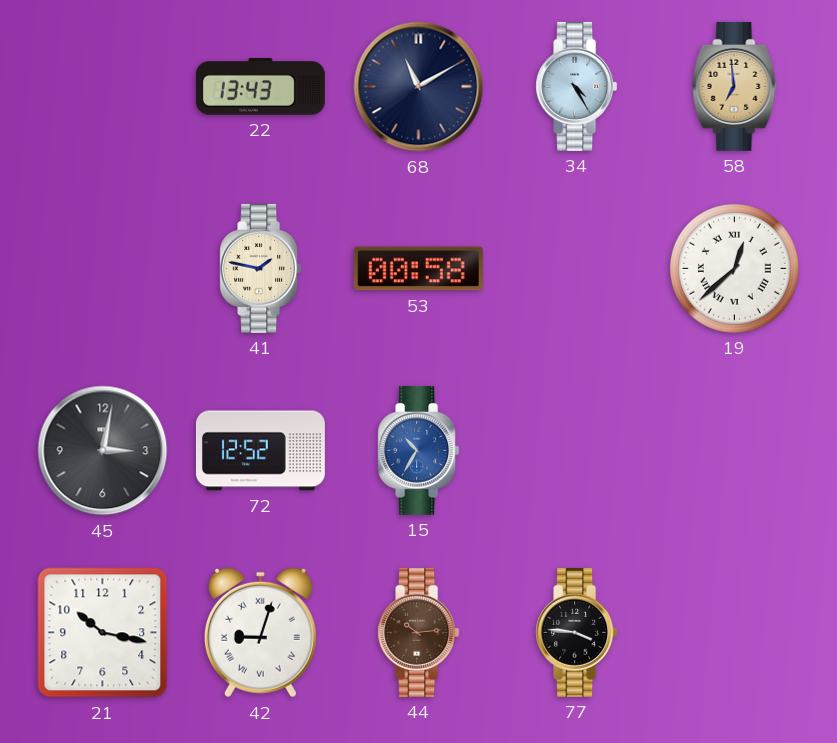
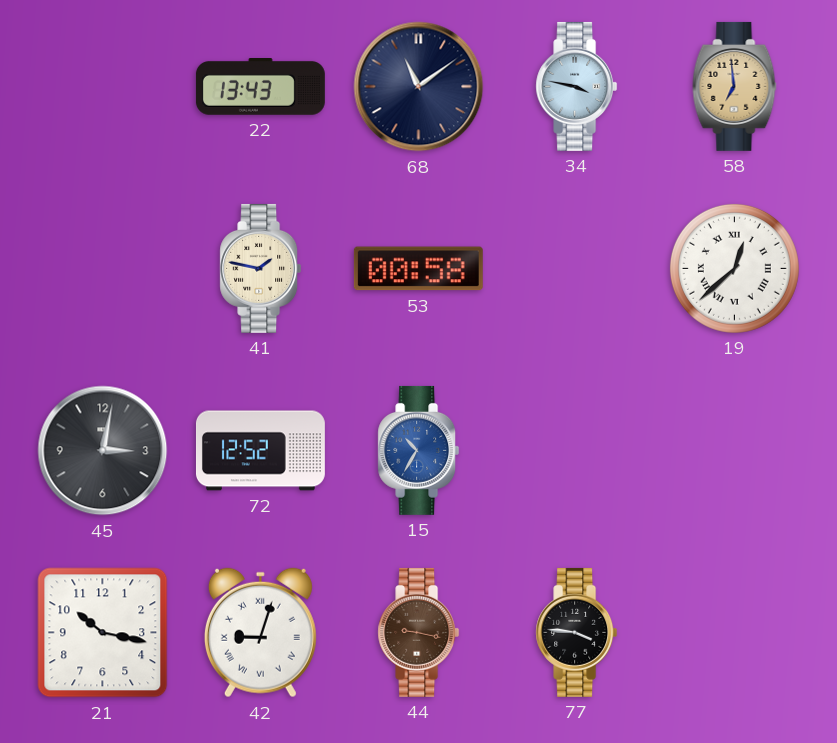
68: 11:10 -> 11:09 (419, 87)
34: 4:25 -> 3:47 (577, 86)
44: 10:14 -> 9:17 (419, 632)
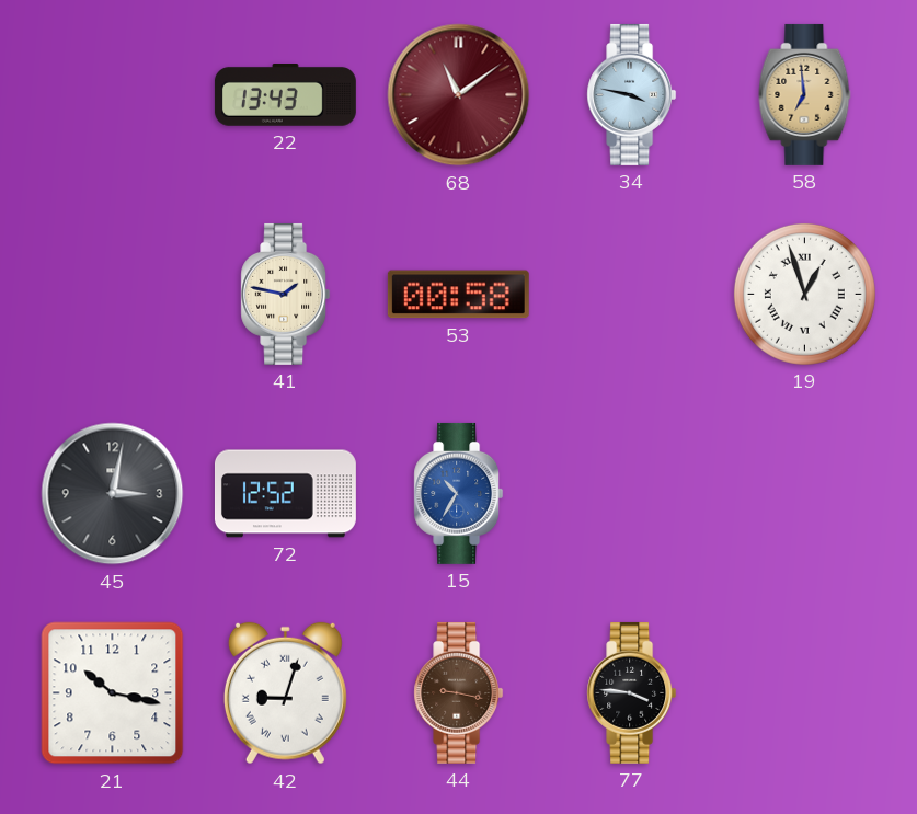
68 dial: navy -> burgundy (459, 95)
19: 12:38 -> 12:57 (804, 294)
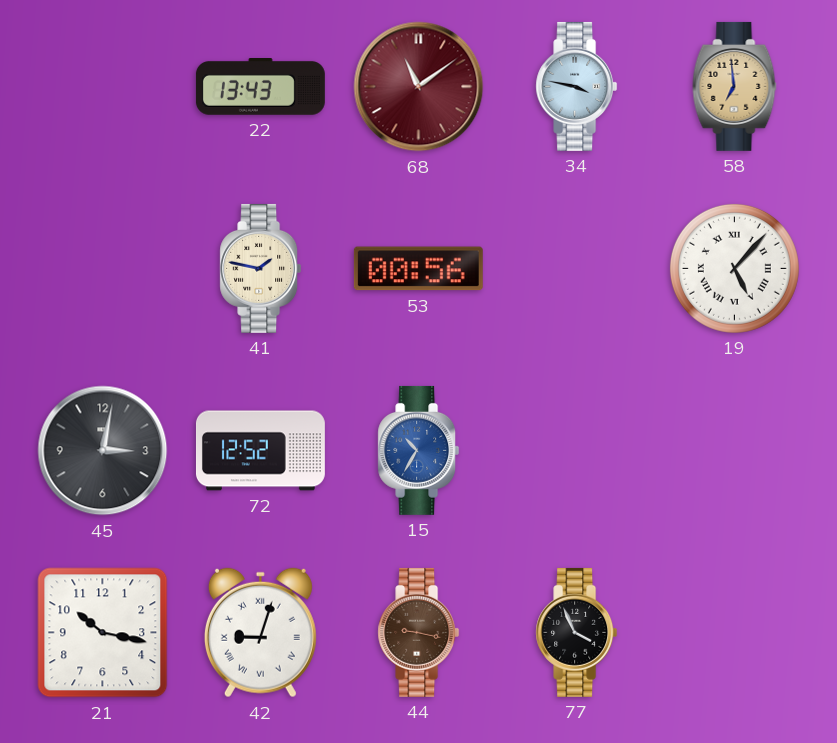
53: 00:58 -> 00:56 (418, 269)
19: 12:57 -> 5:07 (734, 268)
77: 3:46 -> 3:56 (577, 632)
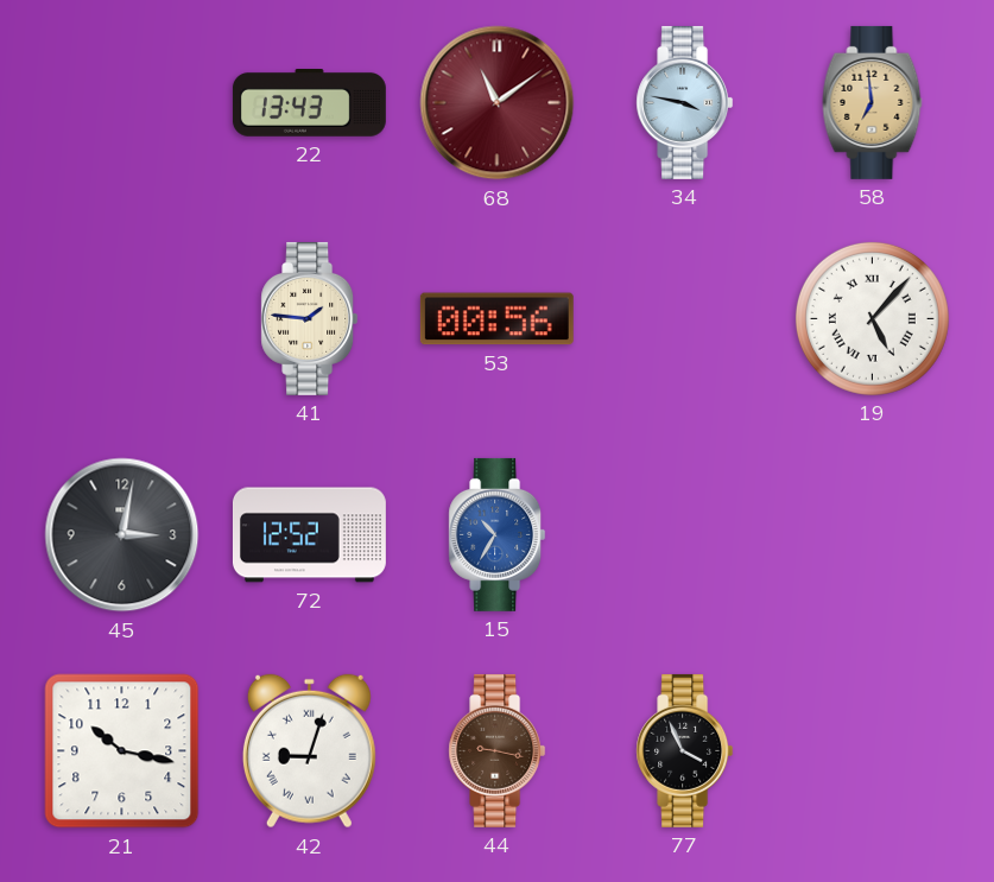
41: 1:47 -> 1:46 (310, 318)
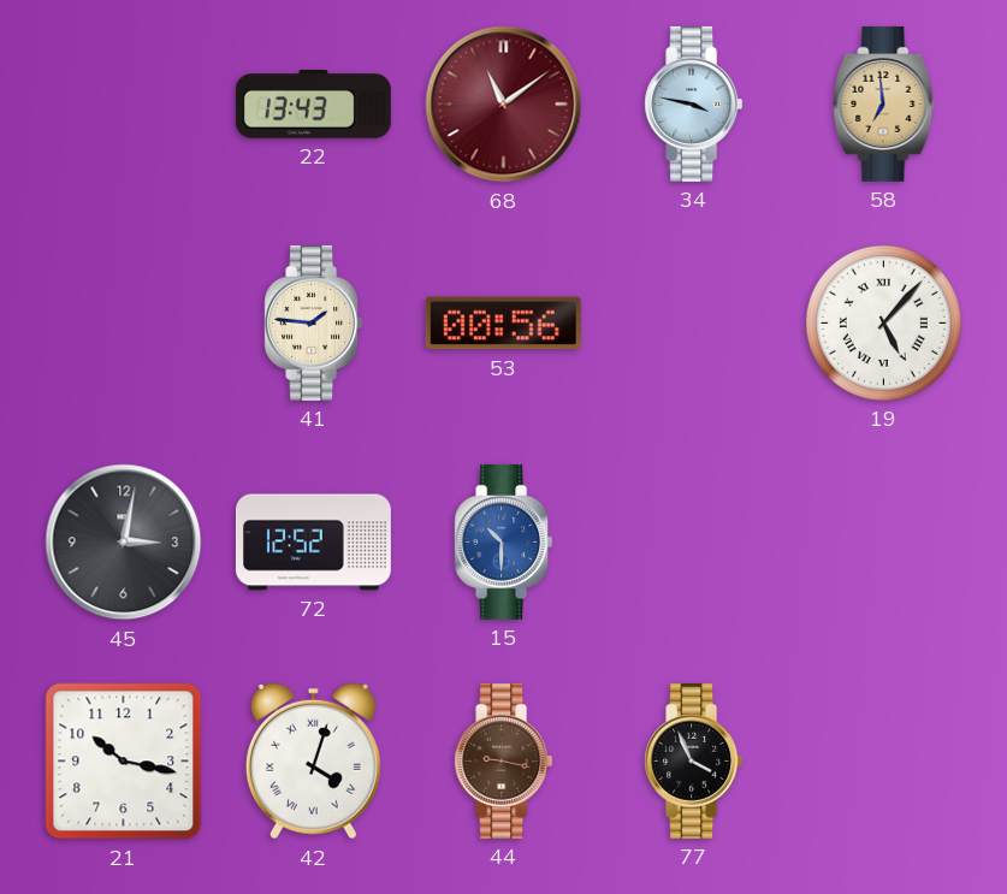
15: 10:35 -> 10:30 (504, 541)
42: 9:03 -> 4:03 (313, 762)
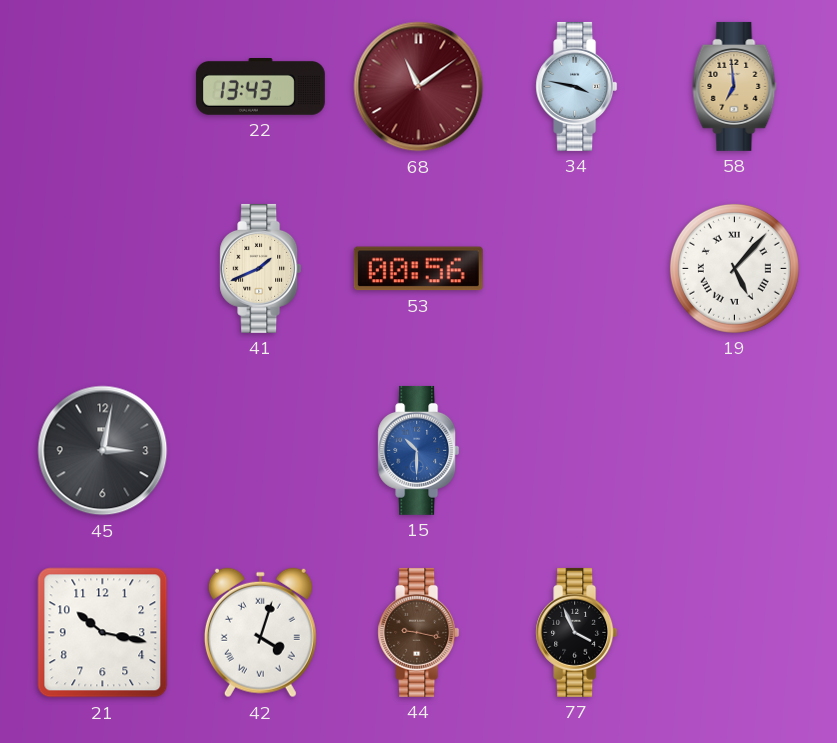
41: 1:46 -> 1:41 (261, 268)
72: 12:52 -> none (313, 543)
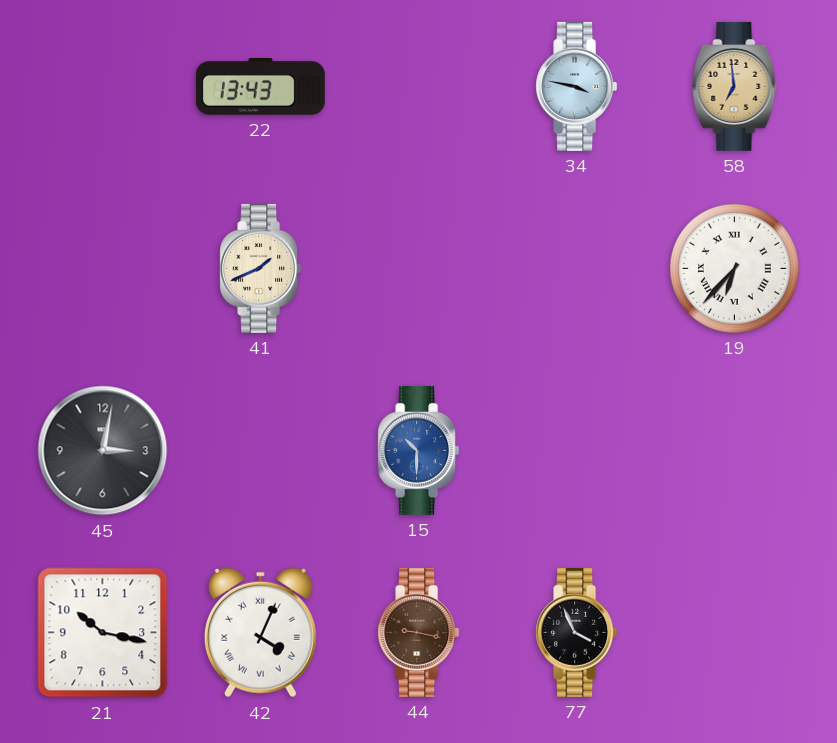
68: 11:09 -> none (419, 87)
53: 00:56 -> none (418, 269)
19: 5:07 -> 6:37 (734, 268)
42: 4:03 -> 4:04 (260, 633)
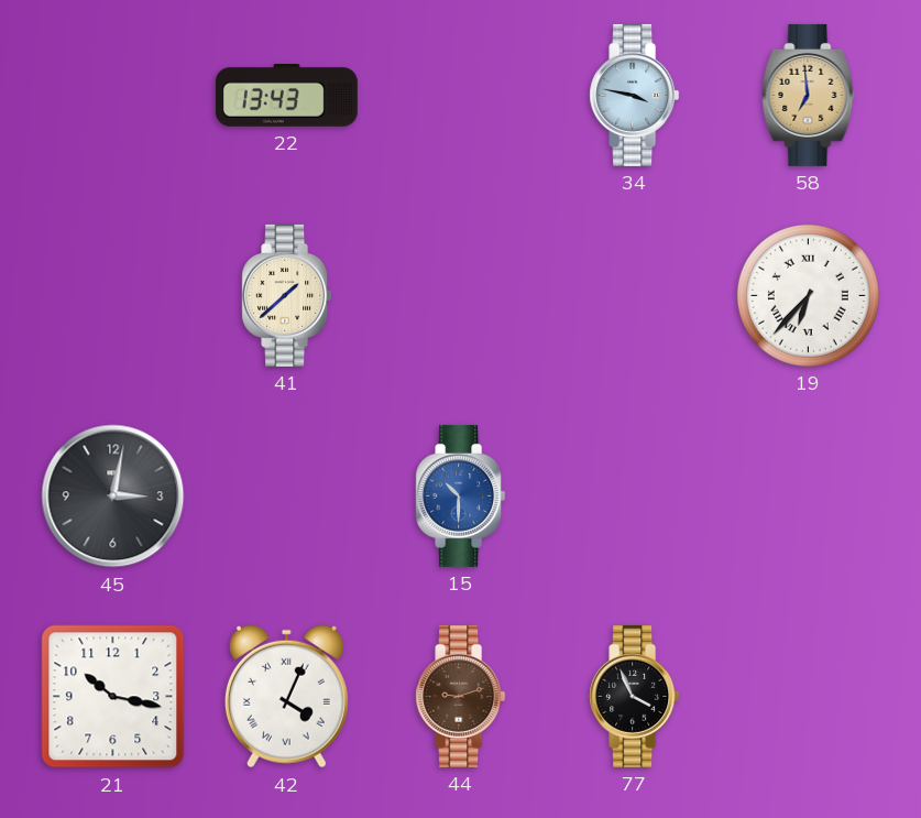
41: 1:41 -> 1:38 (287, 295)
44: 9:17 -> 9:12 (461, 696)
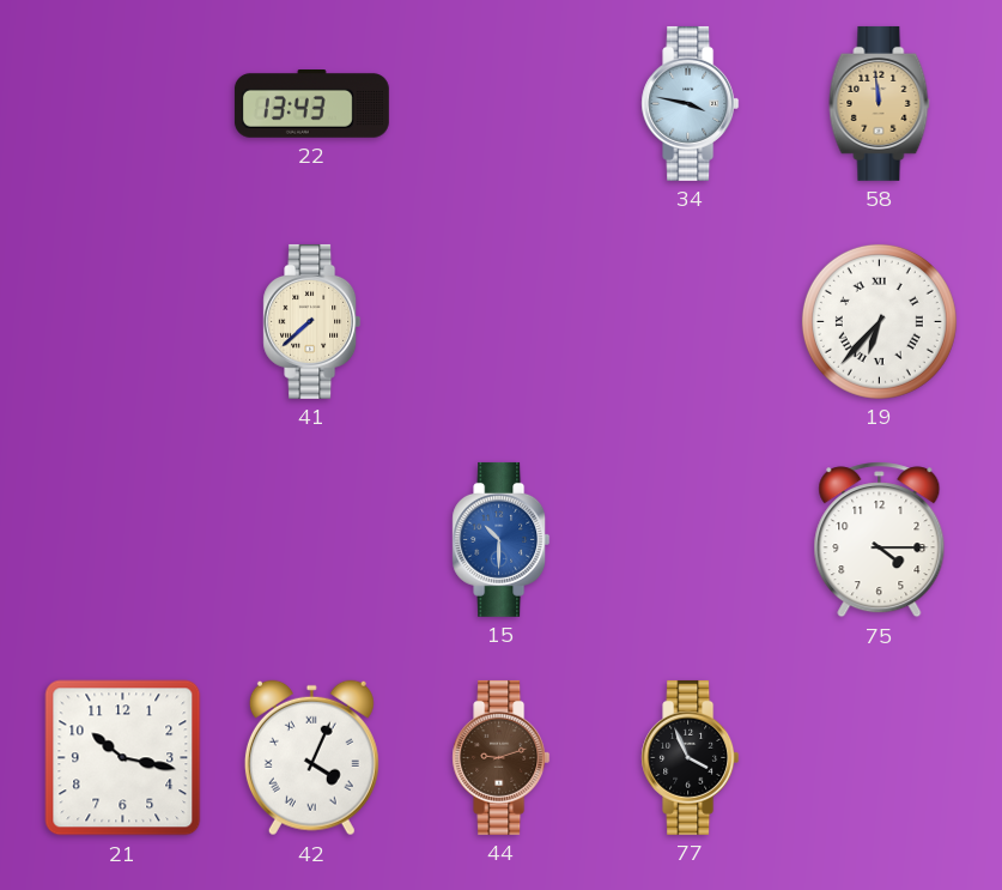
58: 6:59 -> 11:59 (880, 103)
41: 1:38 -> 7:38 (312, 321)
45: 3:02 -> none (113, 497)
75: none -> 4:15 (880, 540)
